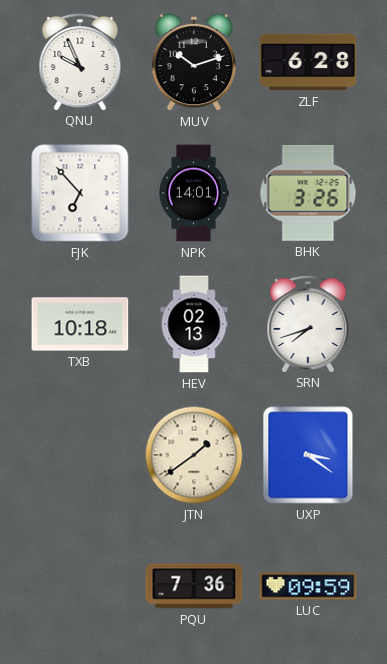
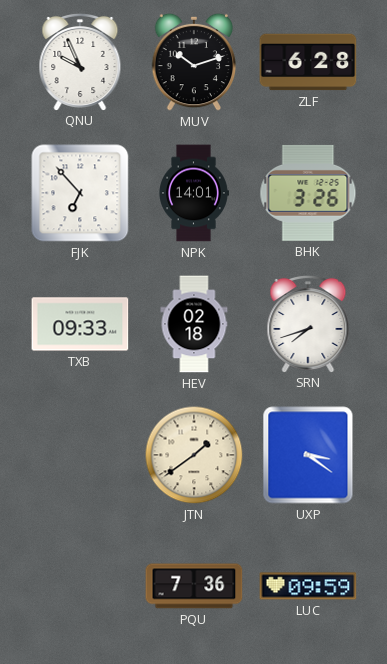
TXB: 10:18 -> 09:33 (80, 324)
HEV: 02:13 -> 02:18 (194, 324)
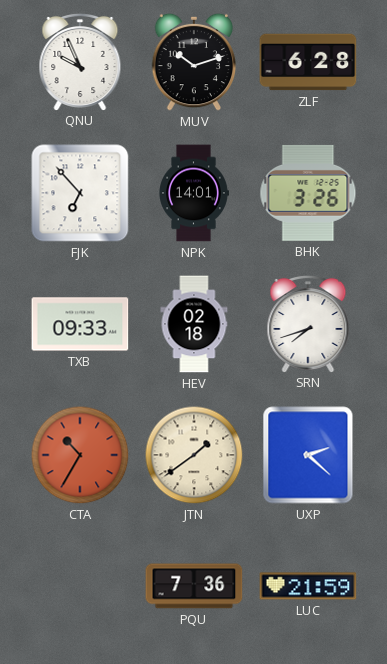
CTA: none -> 10:35 (80, 455)
UXP: 3:21 -> 2:22 (308, 455)
LUC: 09:59 -> 21:59 (308, 586)
